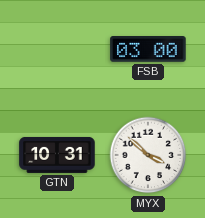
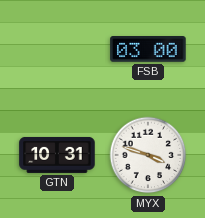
MYX: 3:52 -> 3:48 (148, 155)
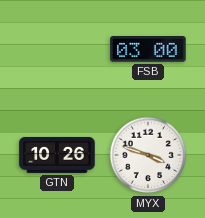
GTN: 10:31 -> 10:26 (57, 155)
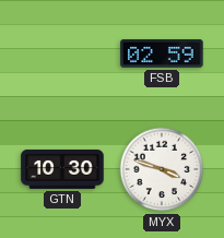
FSB: 03:00 -> 02:59 (162, 55)
GTN: 10:26 -> 10:30 (62, 169)
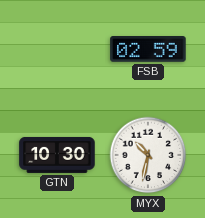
MYX: 3:48 -> 10:32 (148, 155)
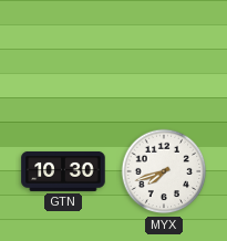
FSB: 02:59 -> none (148, 50)
MYX: 10:32 -> 7:42 (164, 171)
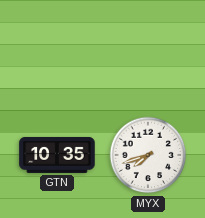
GTN: 10:30 -> 10:35 (57, 155)
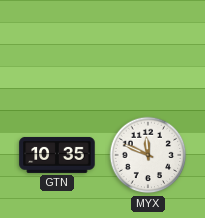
MYX: 7:42 -> 11:49 (148, 155)
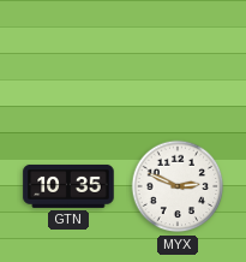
MYX: 11:49 -> 2:49 (178, 186)
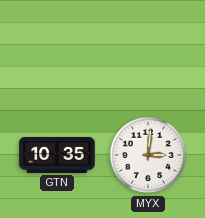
MYX: 2:49 -> 3:01 (148, 155)
